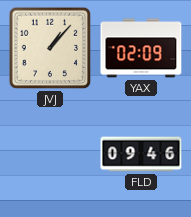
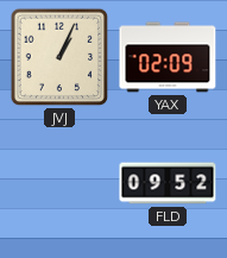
JVJ: 1:07 -> 1:04 (59, 57)
FLD: 09:46 -> 09:52 (168, 183)
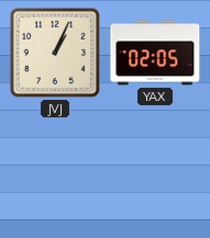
YAX: 02:09 -> 02:05 (155, 53)
FLD: 09:52 -> none (168, 183)
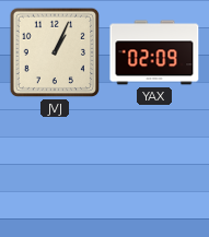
YAX: 02:05 -> 02:09 (154, 52)
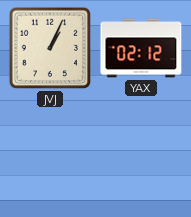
YAX: 02:09 -> 02:12 (141, 48)
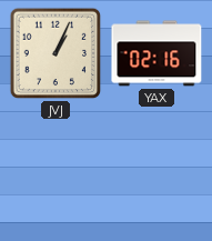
YAX: 02:12 -> 02:16 (157, 53)
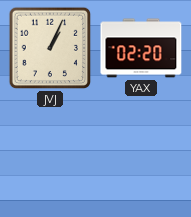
YAX: 02:16 -> 02:20 (141, 48)
